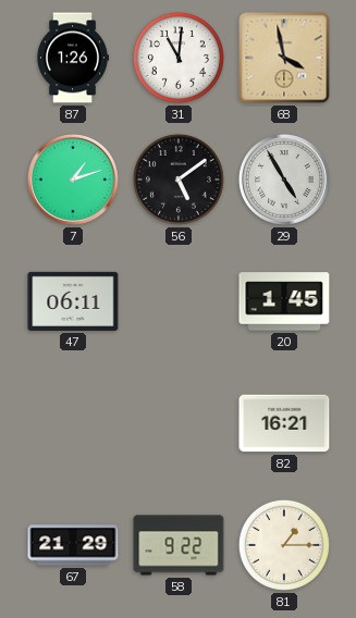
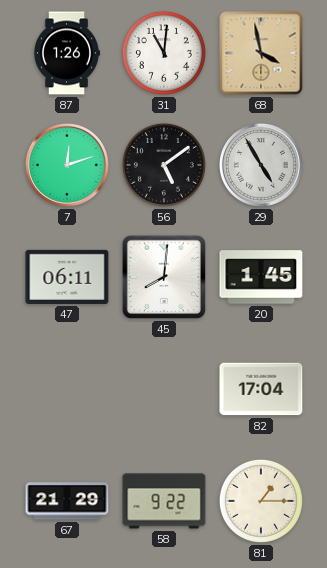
7: 1:12 -> 12:12 (67, 165)
45: none -> 8:01 (164, 277)
82: 16:21 -> 17:04 (261, 389)
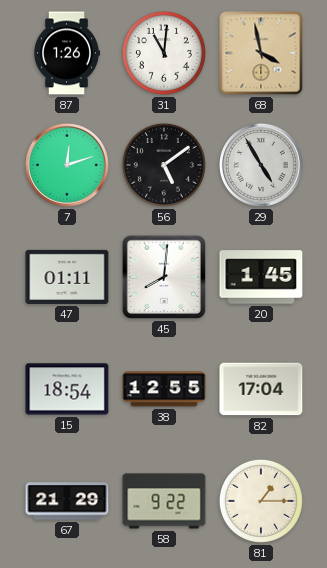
47: 06:11 -> 01:11 (67, 277)
15: none -> 18:54 (67, 389)
38: none -> 12:55 (164, 389)
